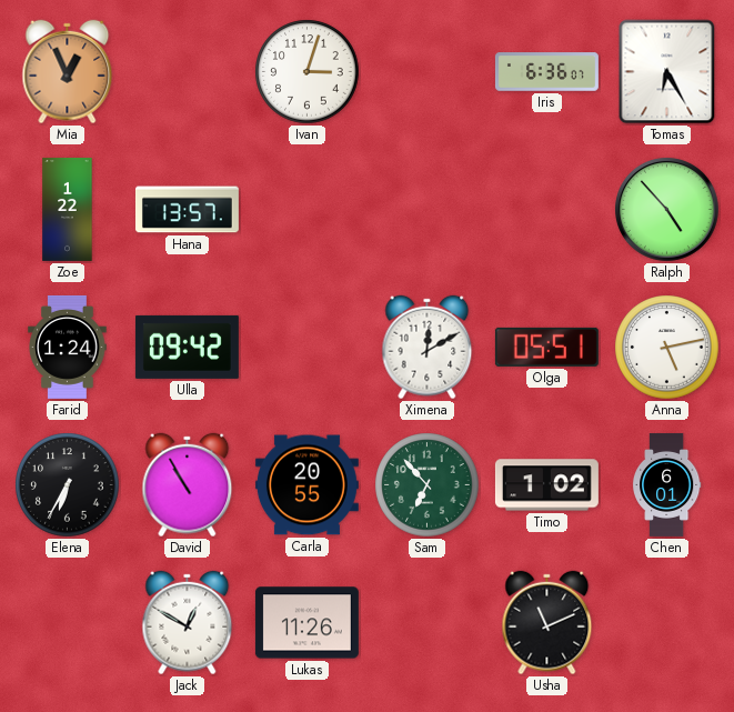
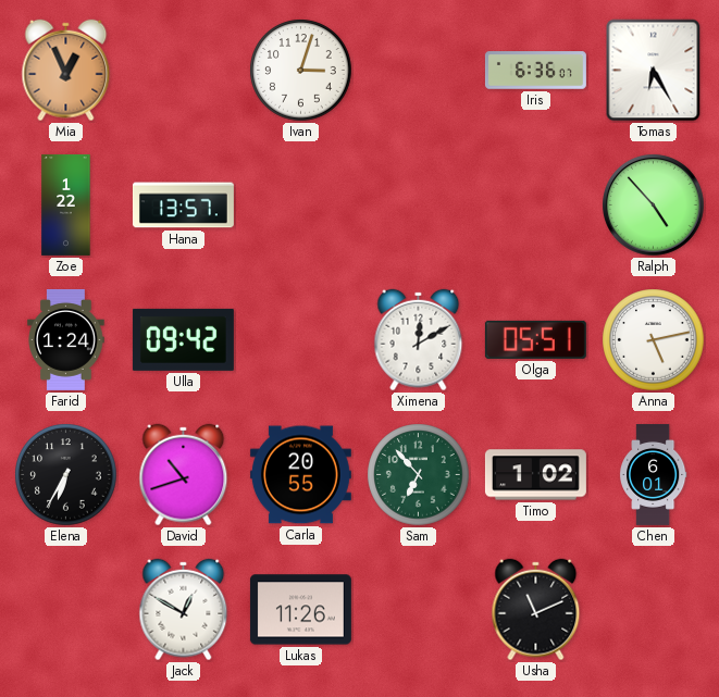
David: 10:55 -> 10:42 (184, 475)
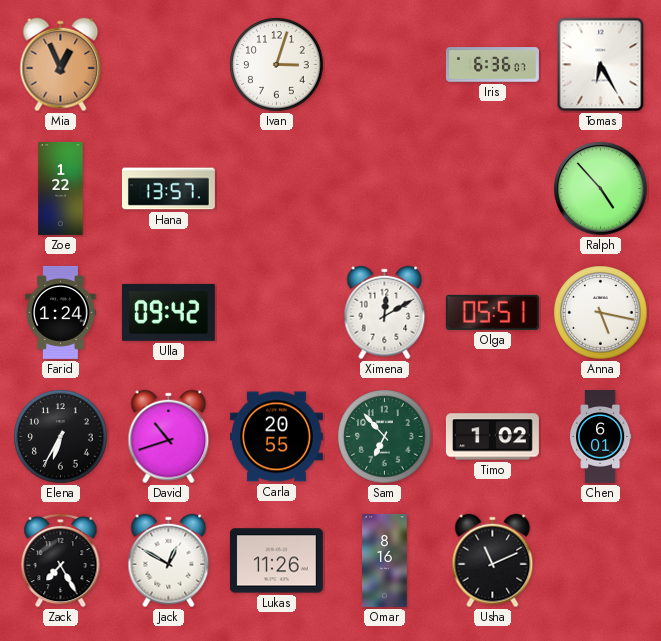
Anna: 5:13 -> 5:17 (601, 313)
Zack: none -> 7:25 (61, 560)
Omar: none -> 8:16 (385, 560)
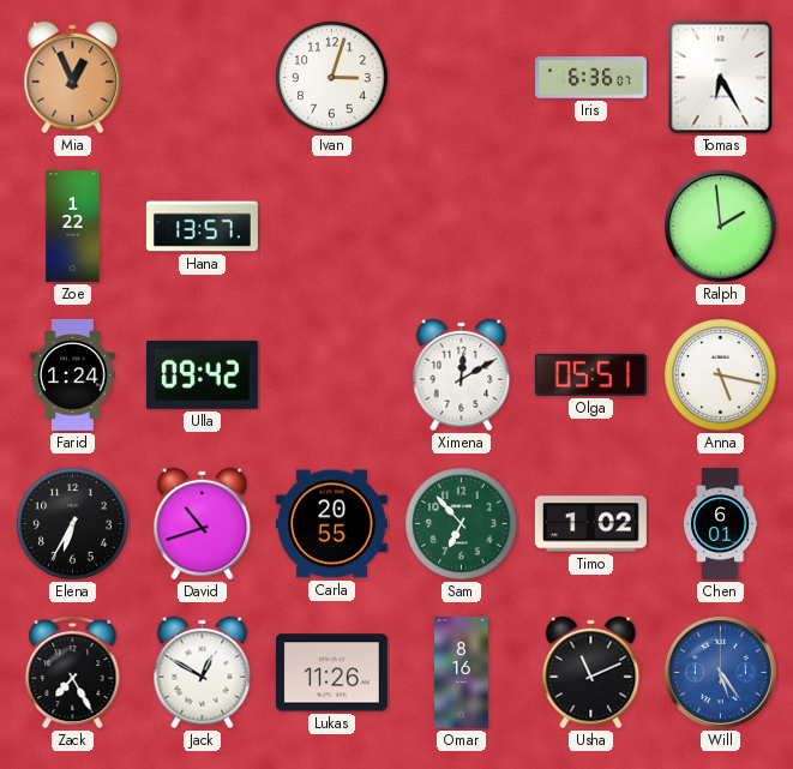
Ralph: 4:53 -> 1:59 (721, 227)
Will: none -> 5:24 (721, 673)
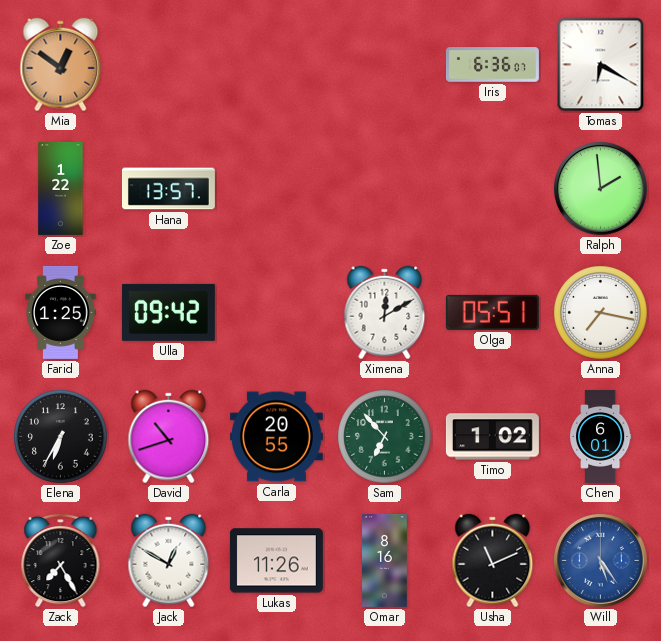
Mia: 12:56 -> 12:51 (61, 65)
Ivan: 3:03 -> none (332, 78)
Tomas: 6:25 -> 6:20 (601, 65)
Farid: 1:24 -> 1:25 (61, 312)
Anna: 5:17 -> 7:17 (601, 313)
